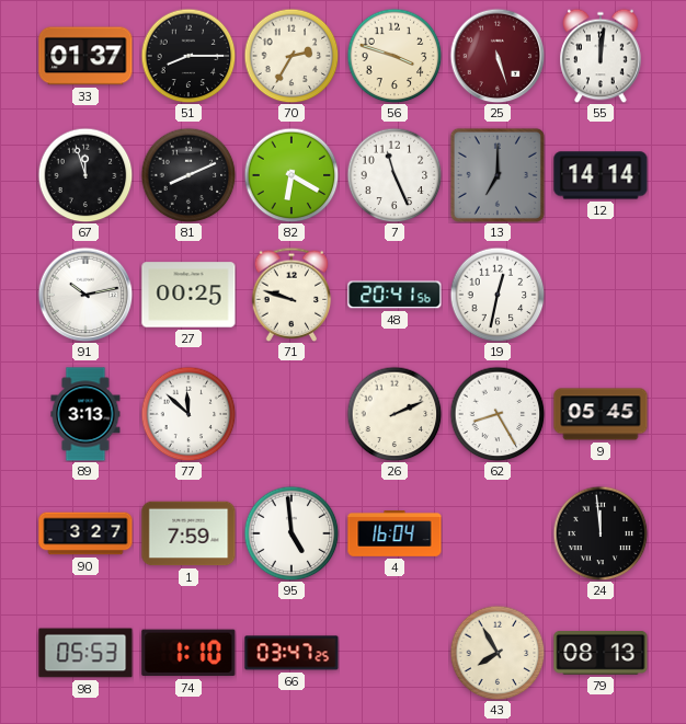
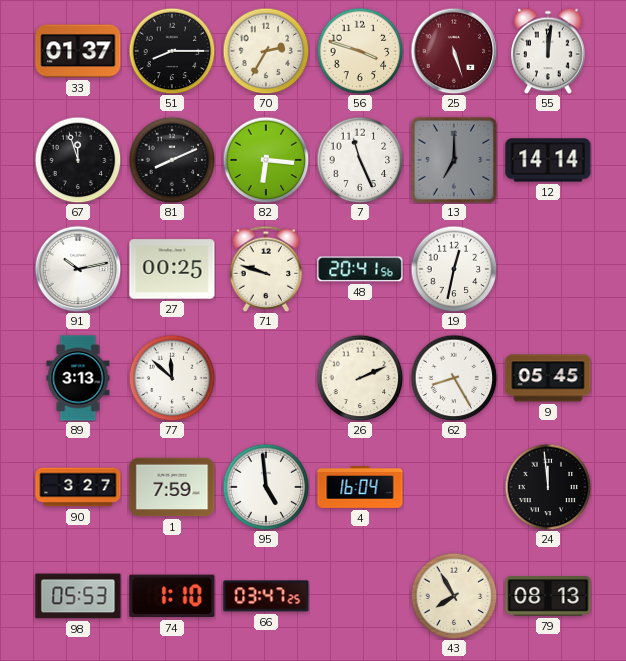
82: 6:20 -> 6:16 (266, 160)
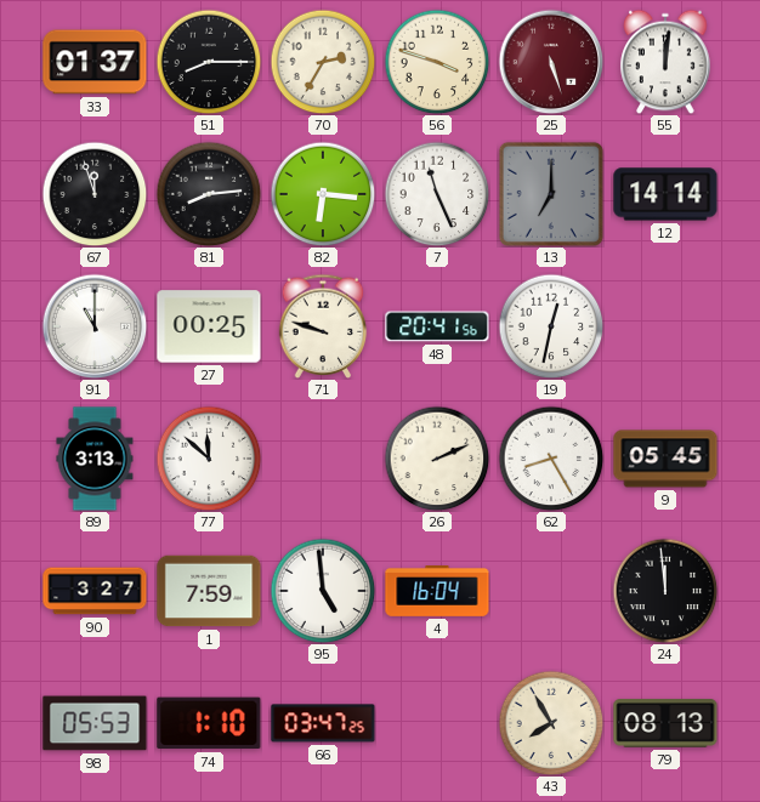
81: 8:11 -> 8:14 (209, 194)
91: 10:13 -> 11:00 (95, 326)
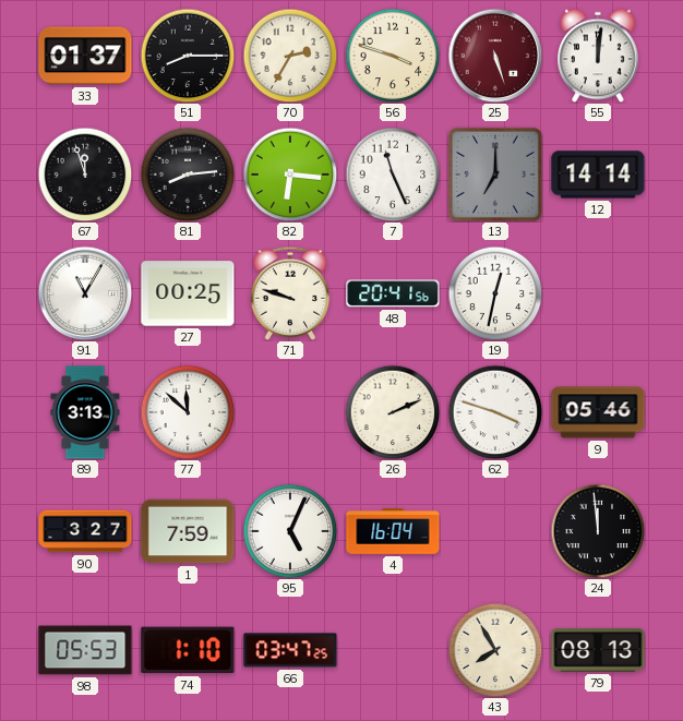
91: 11:00 -> 11:05 (85, 293)
62: 8:25 -> 3:48 (495, 412)
9: 05:45 -> 05:46 (598, 412)
95: 4:59 -> 5:04 (290, 531)
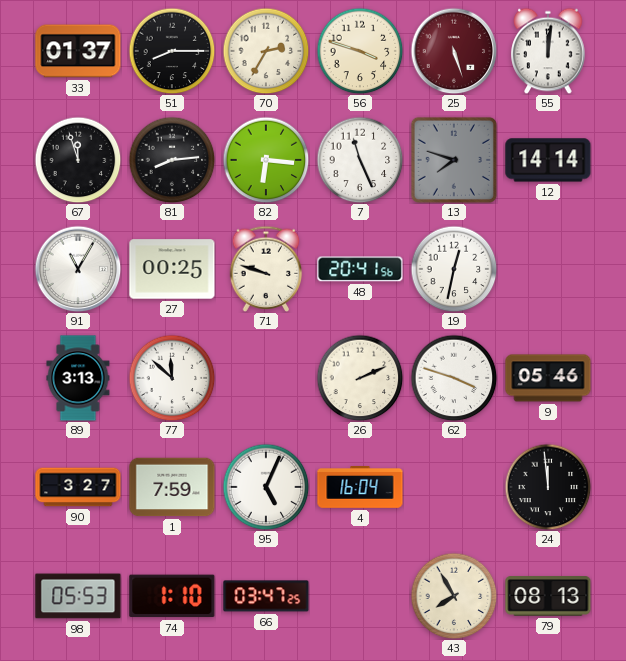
13: 7:00 -> 7:48 (454, 160)
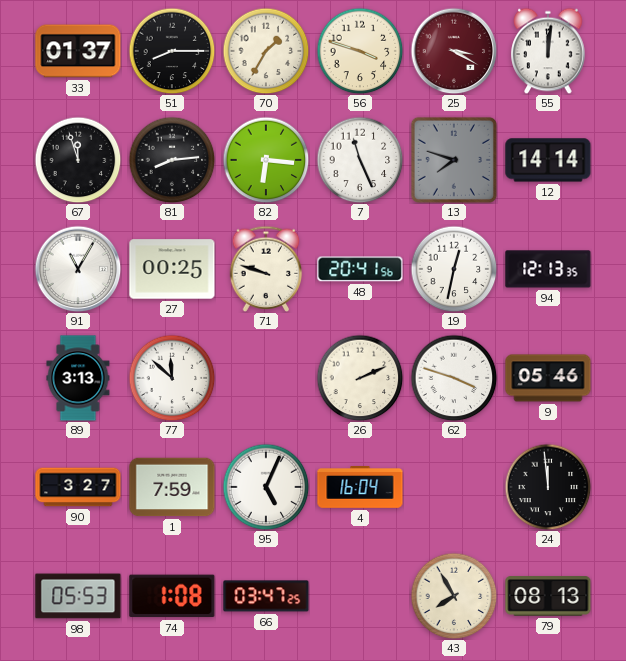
70: 2:35 -> 1:35 (266, 51)
25: 5:27 -> 3:20 (454, 51)
94: none -> 12:13 (548, 269)
74: 1:10 -> 1:08 (172, 596)
